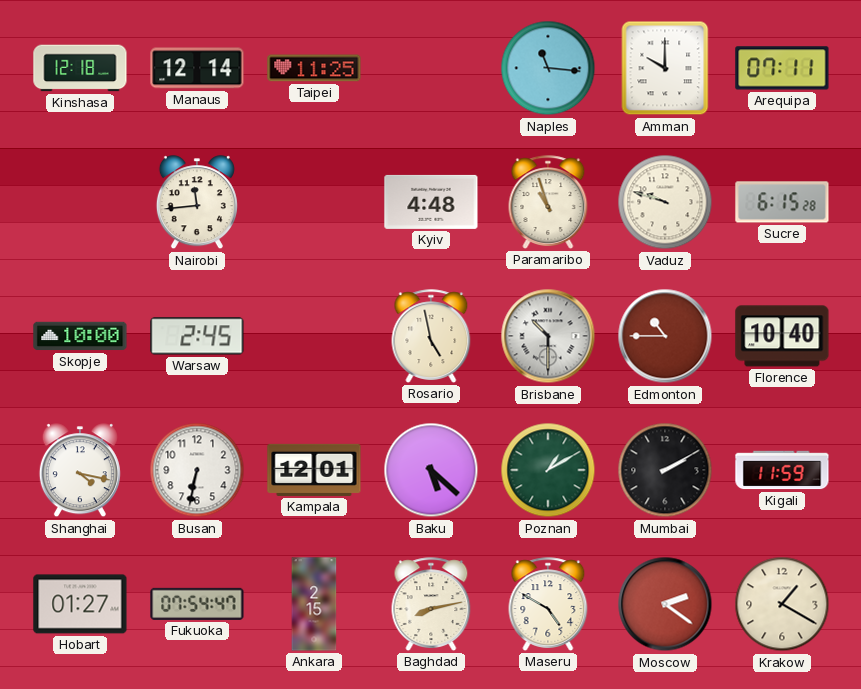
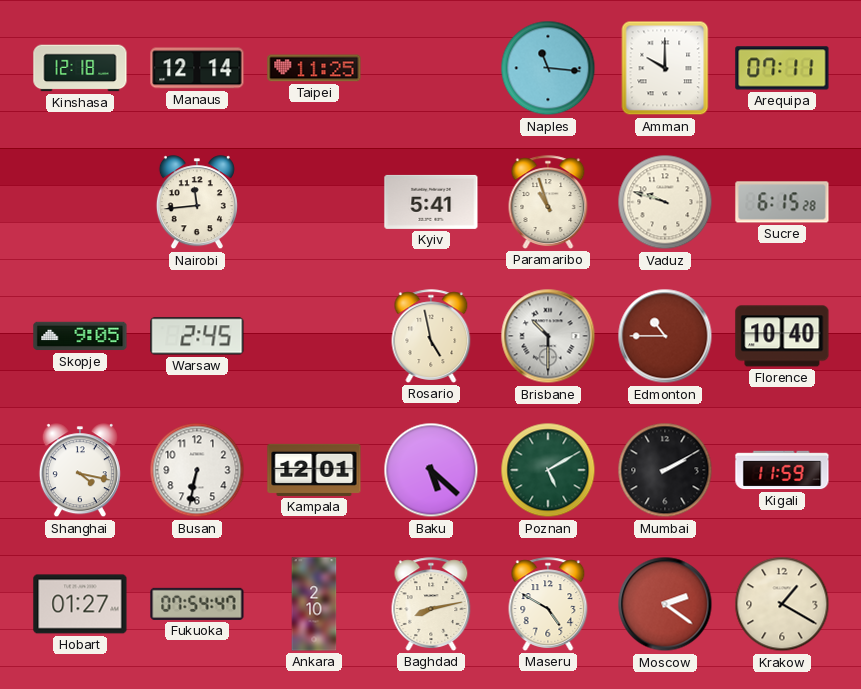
Kyiv: 4:48 -> 5:41 (431, 202)
Skopje: 10:00 -> 9:05 (80, 336)
Poznan: 1:10 -> 5:10 (548, 470)
Ankara: 2:15 -> 2:10 (314, 604)
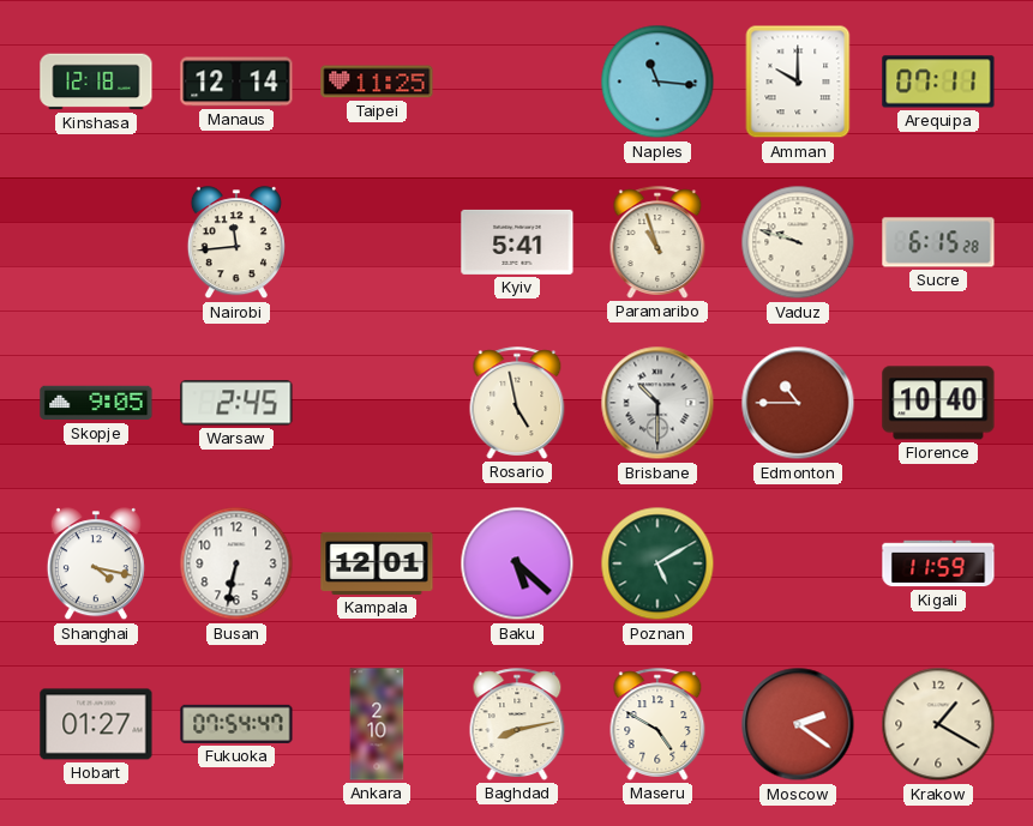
Mumbai: 2:10 -> none (665, 470)
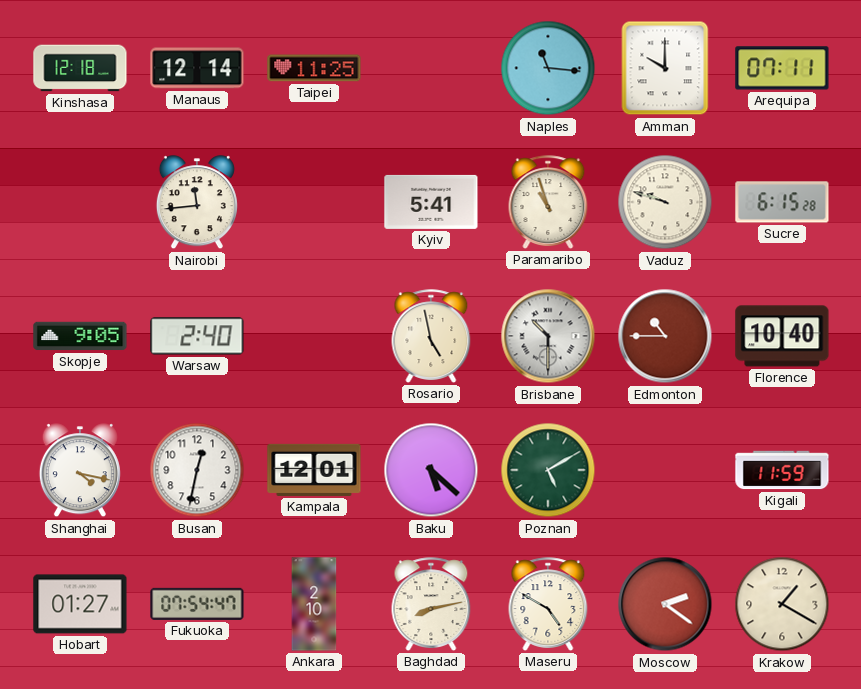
Warsaw: 2:45 -> 2:40 (197, 336)
Busan: 6:32 -> 12:32 (197, 470)
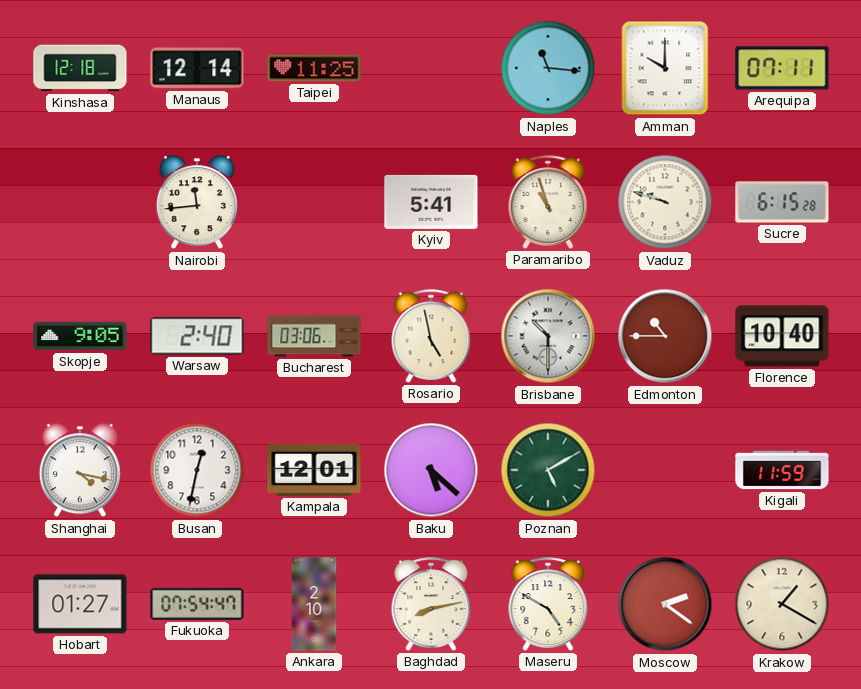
Bucharest: none -> 03:06 (314, 336)
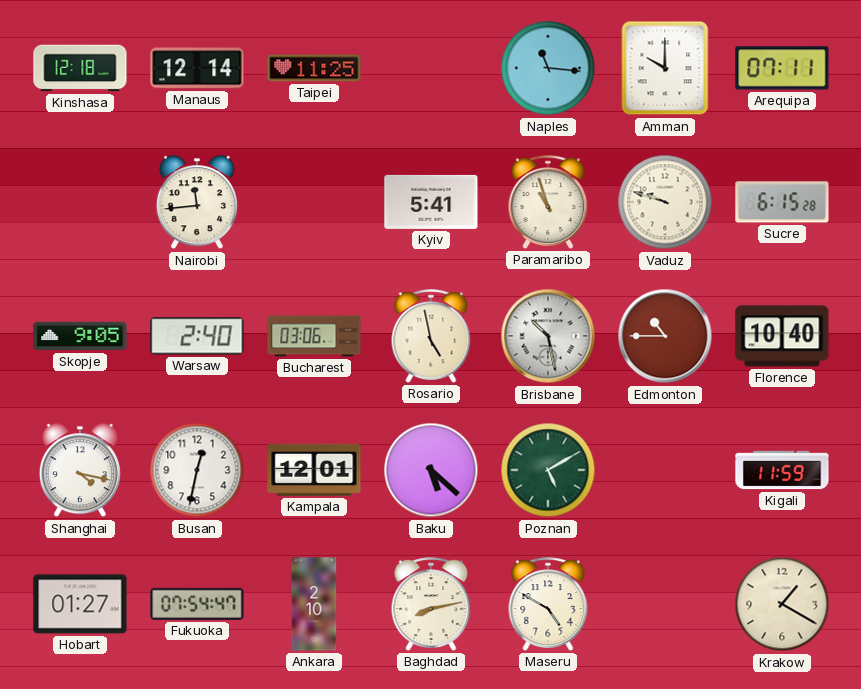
Brisbane: 10:30 -> 10:28 (548, 336)
Moscow: 2:21 -> none (665, 604)
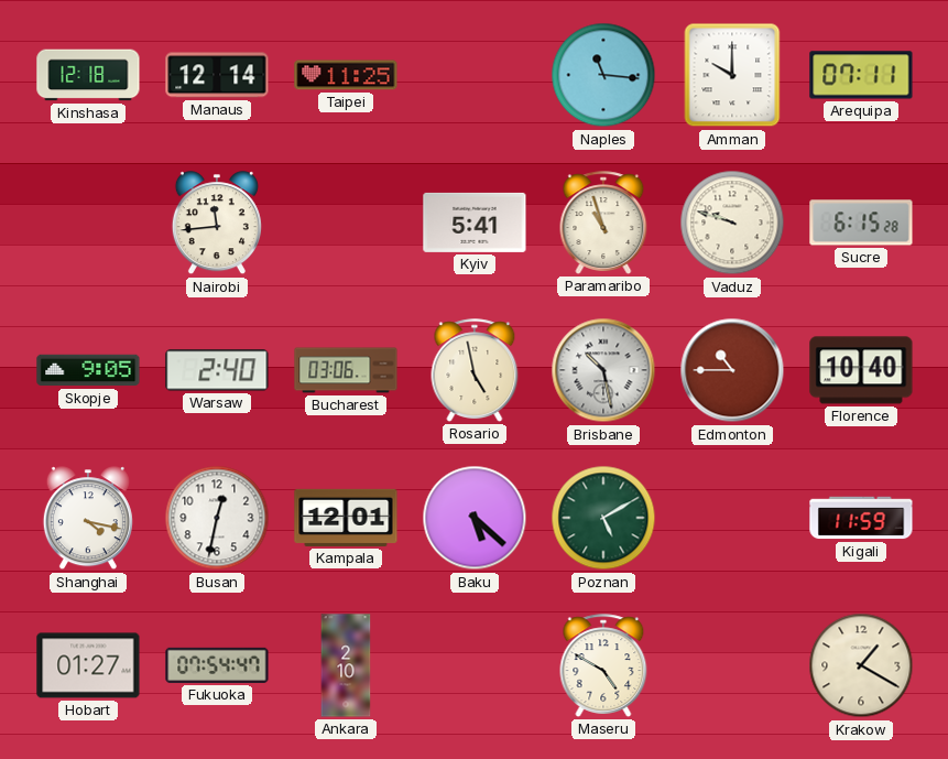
Baghdad: 8:13 -> none (431, 604)
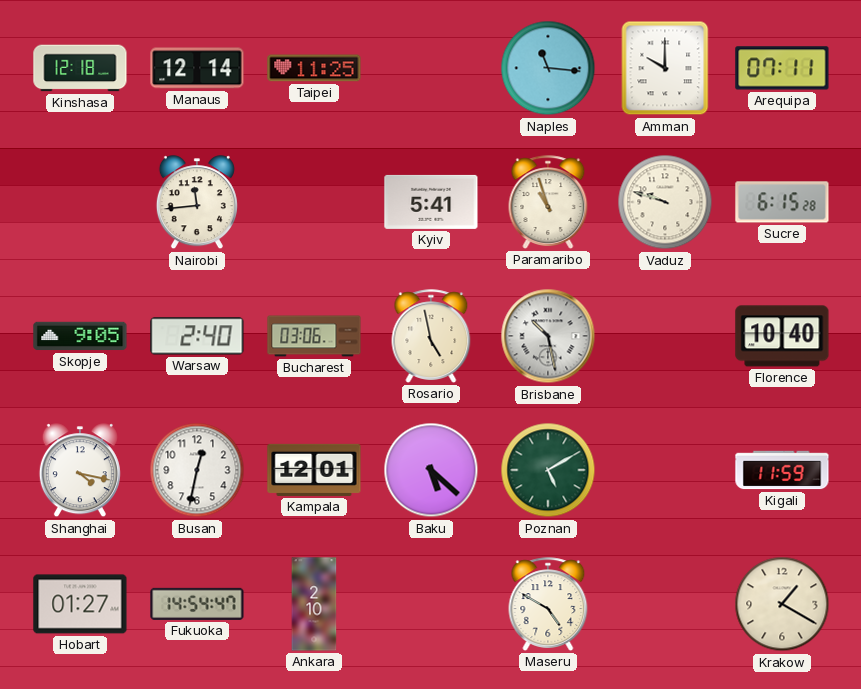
Edmonton: 10:45 -> none (732, 370)
Fukuoka: 07:54 -> 14:54 (197, 604)
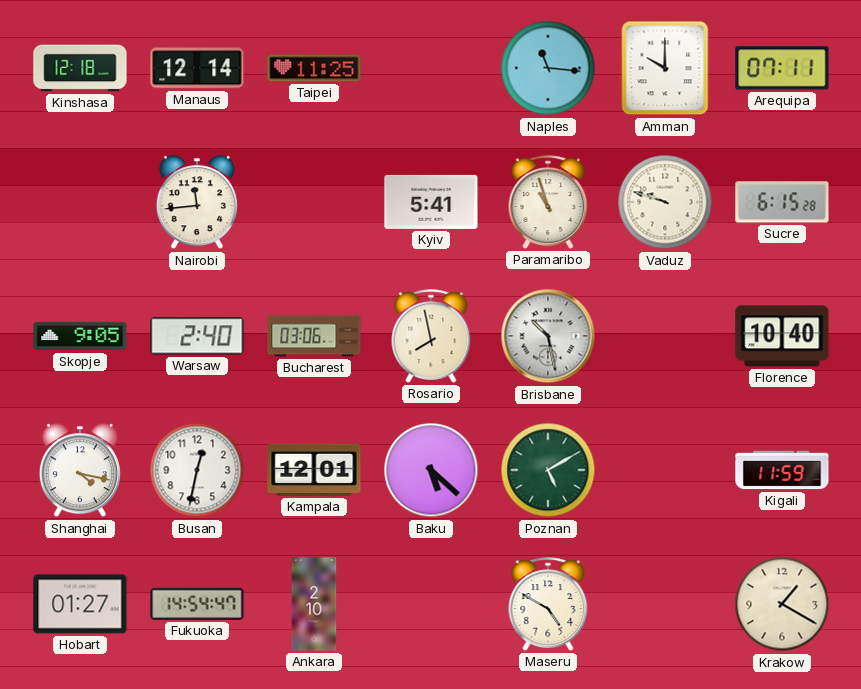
Rosario: 4:58 -> 7:58 (431, 336)
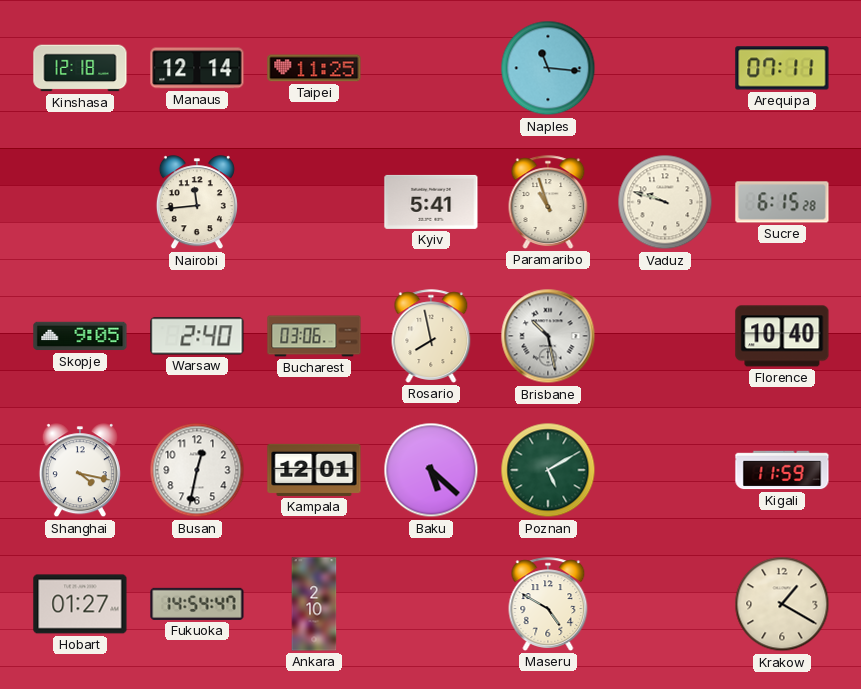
Amman: 10:00 -> none (665, 68)
